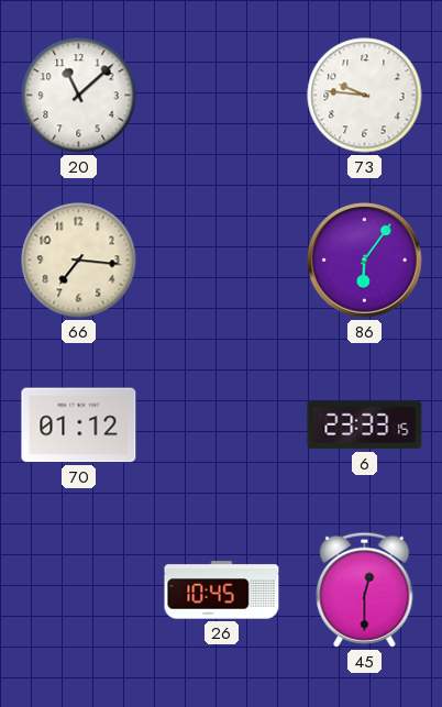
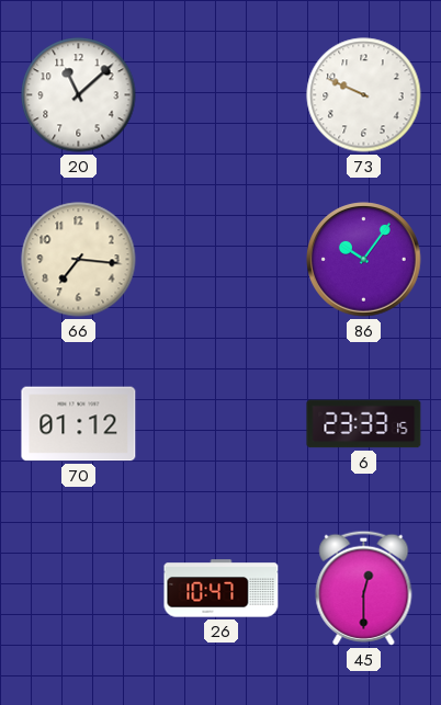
73: 9:46 -> 9:49 (364, 95)
86: 6:06 -> 10:06 (364, 260)
26: 10:45 -> 10:47 (222, 589)
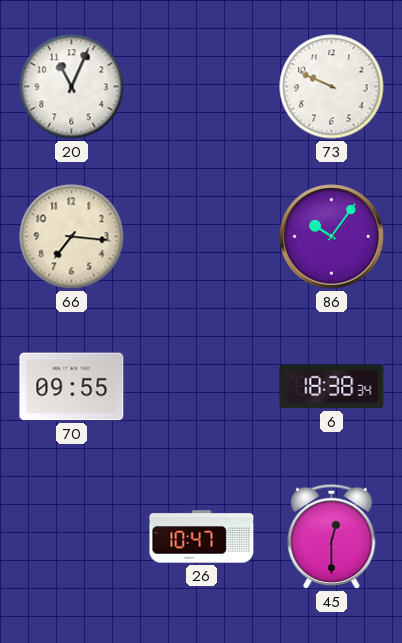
20: 11:08 -> 11:04 (72, 87)
70: 01:12 -> 09:55 (72, 387)
6: 23:33 -> 18:38 (332, 387)
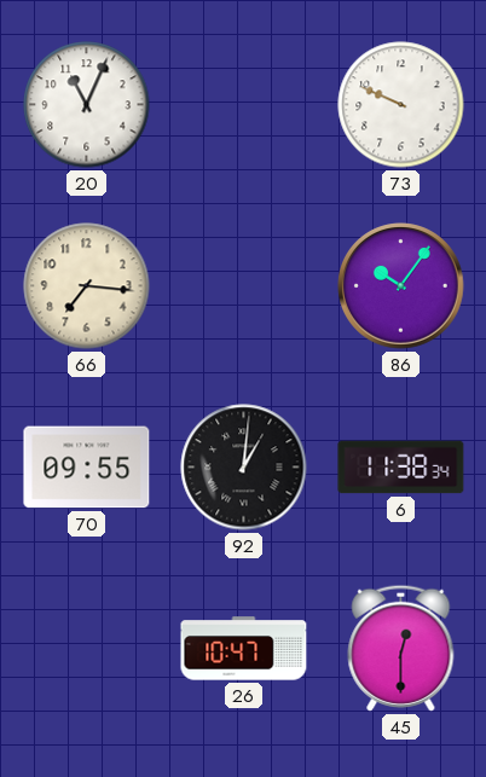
92: none -> 1:01 (244, 468)
6: 18:38 -> 11:38 (401, 468)
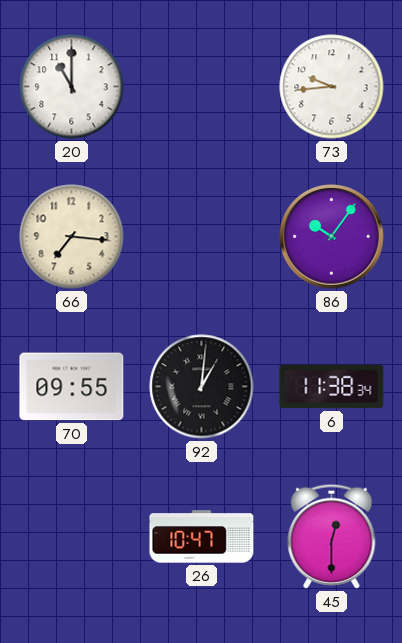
20: 11:04 -> 11:00 (72, 87)
73: 9:49 -> 9:44 (332, 87)
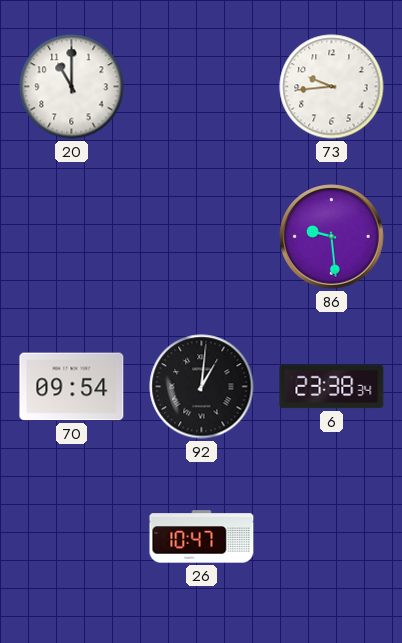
66: 7:16 -> none (72, 237)
86: 10:06 -> 9:29 (332, 237)
70: 09:55 -> 09:54 (72, 387)
6: 11:38 -> 23:38 (332, 387)
45: 12:30 -> none (332, 536)
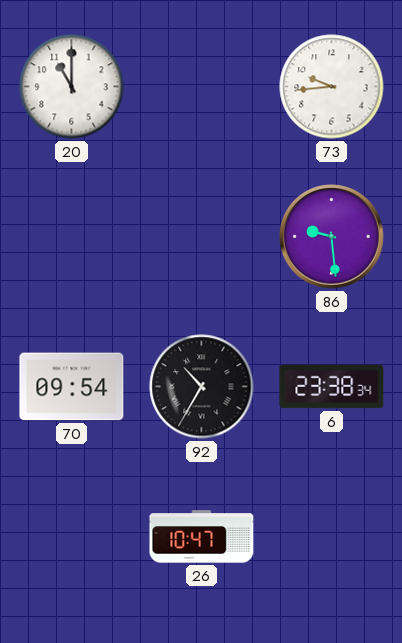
92: 1:01 -> 10:35 (202, 387)
